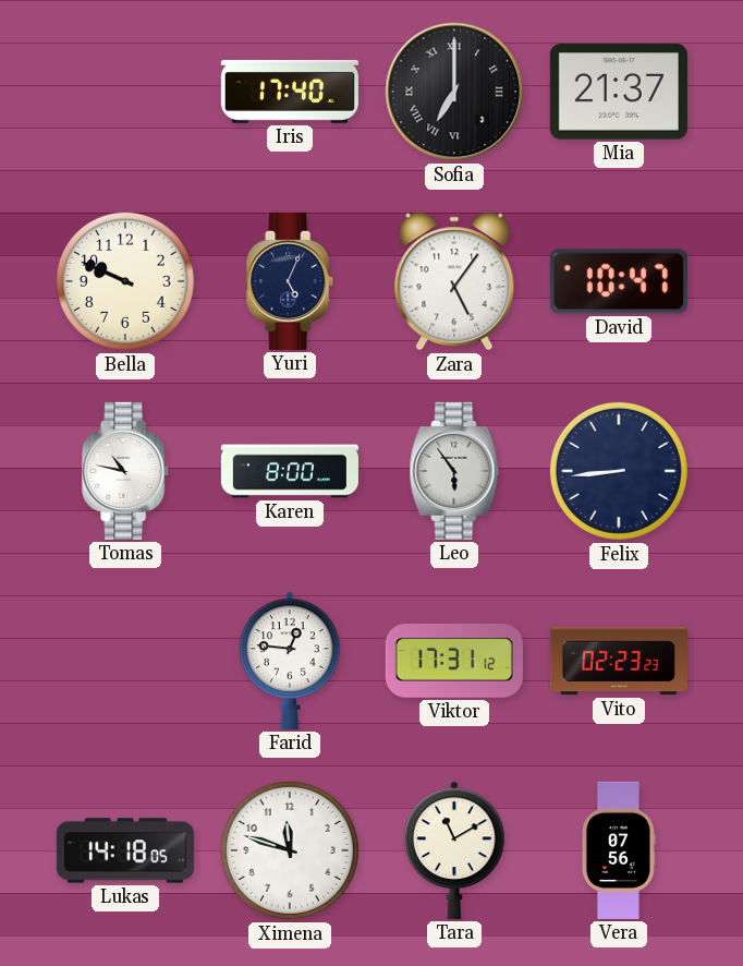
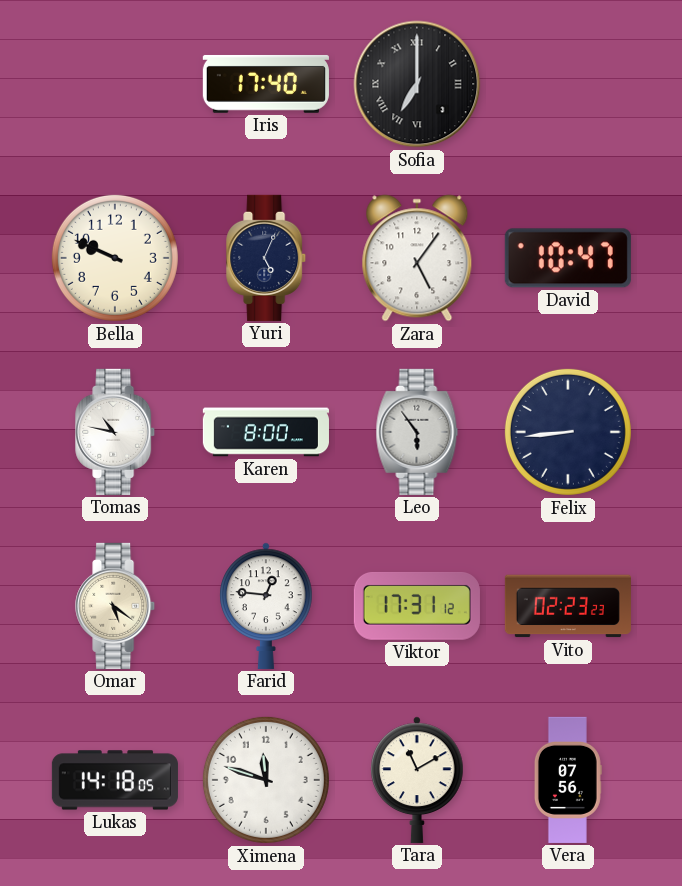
Mia: 21:37 -> none (619, 92)
Omar: none -> 5:21 (116, 606)
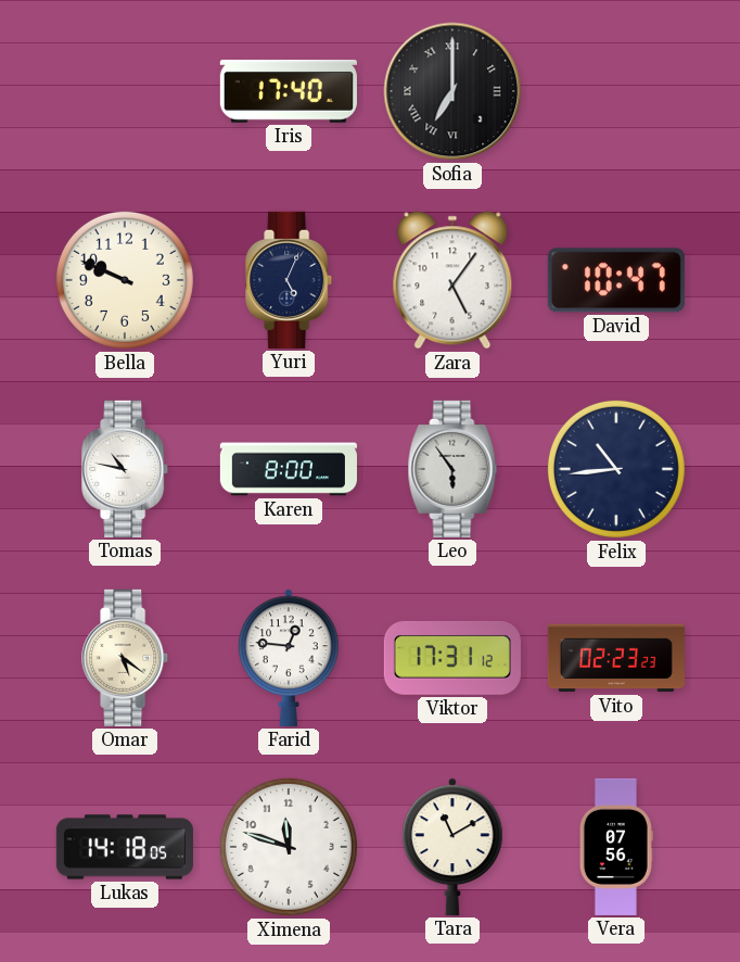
Felix: 8:44 -> 10:44 (616, 469)
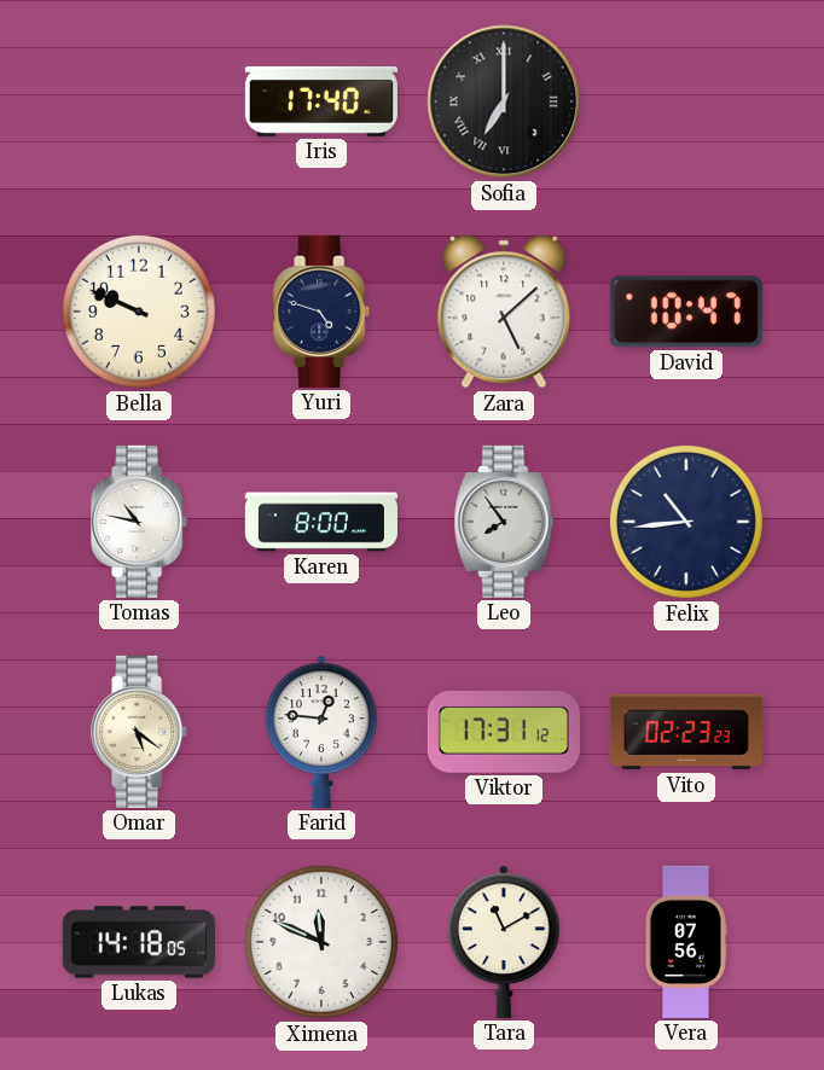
Yuri: 5:04 -> 4:48 (323, 312)
Zara: 5:06 -> 5:08 (504, 312)
Leo: 5:54 -> 7:54 (504, 522)
Ximena: 11:48 -> 11:49 (321, 942)
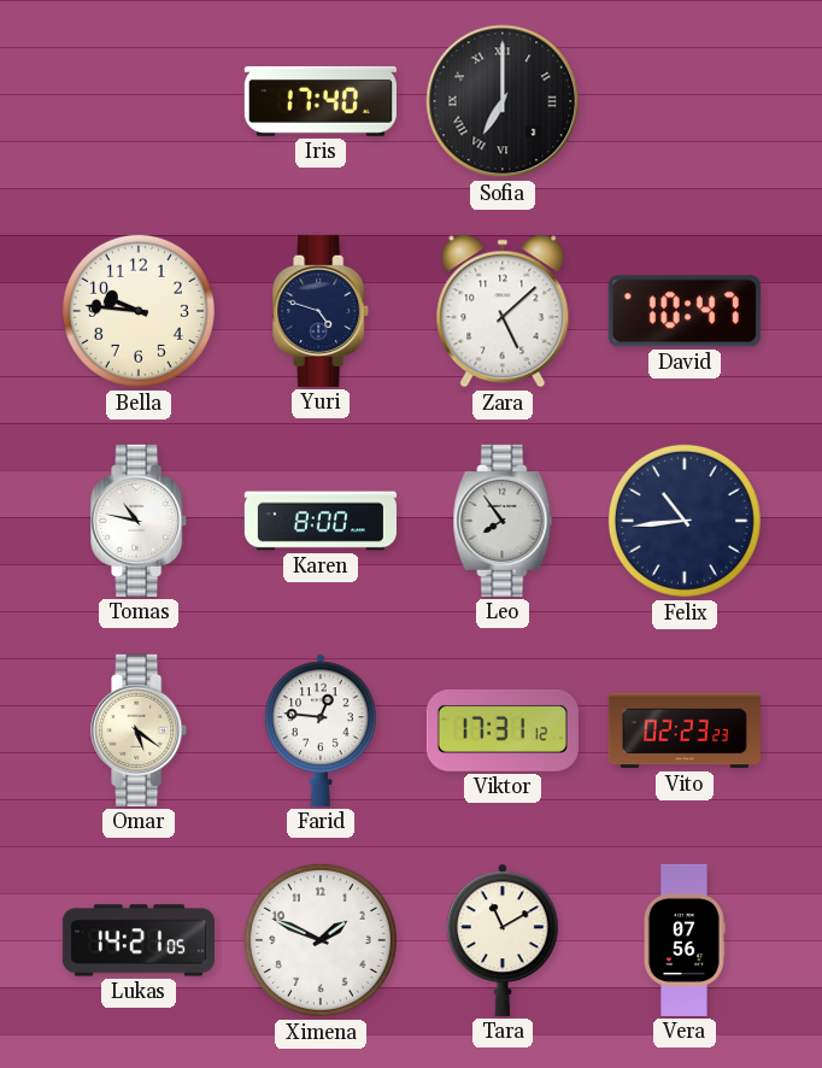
Bella: 9:49 -> 9:46 (139, 311)
Lukas: 14:18 -> 14:21 (139, 940)
Ximena: 11:49 -> 1:49 (321, 940)
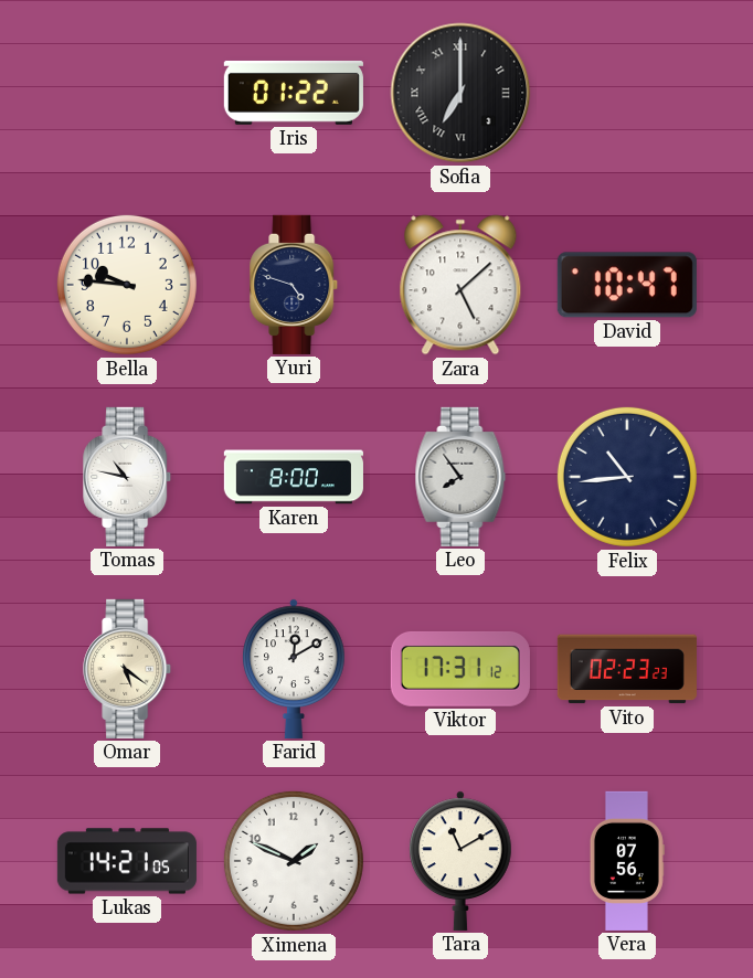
Iris: 17:40 -> 01:22 (294, 93)
Farid: 12:46 -> 12:10 (294, 669)
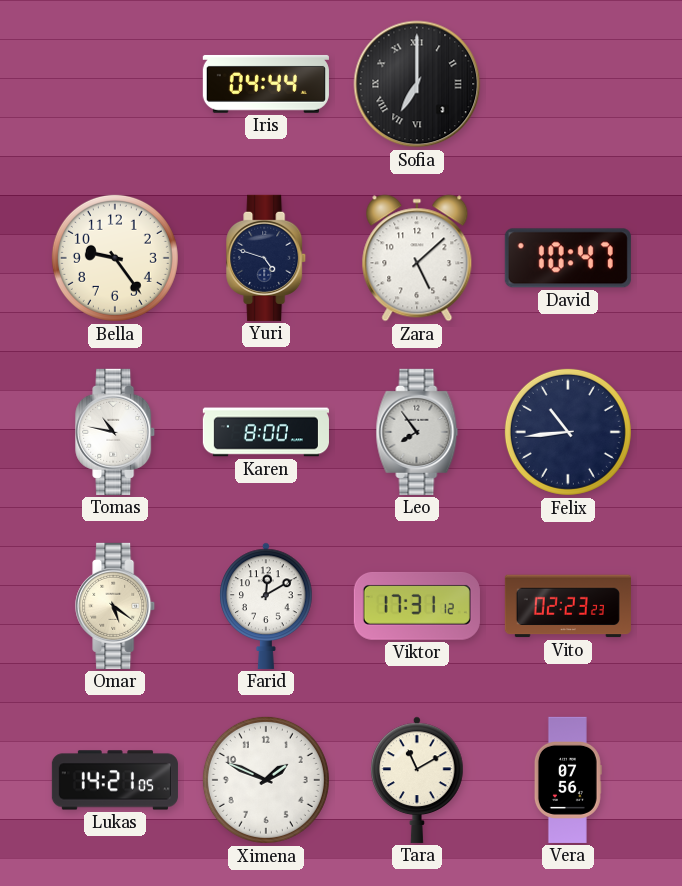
Iris: 01:22 -> 04:44 (266, 84)
Bella: 9:46 -> 9:24 (115, 258)
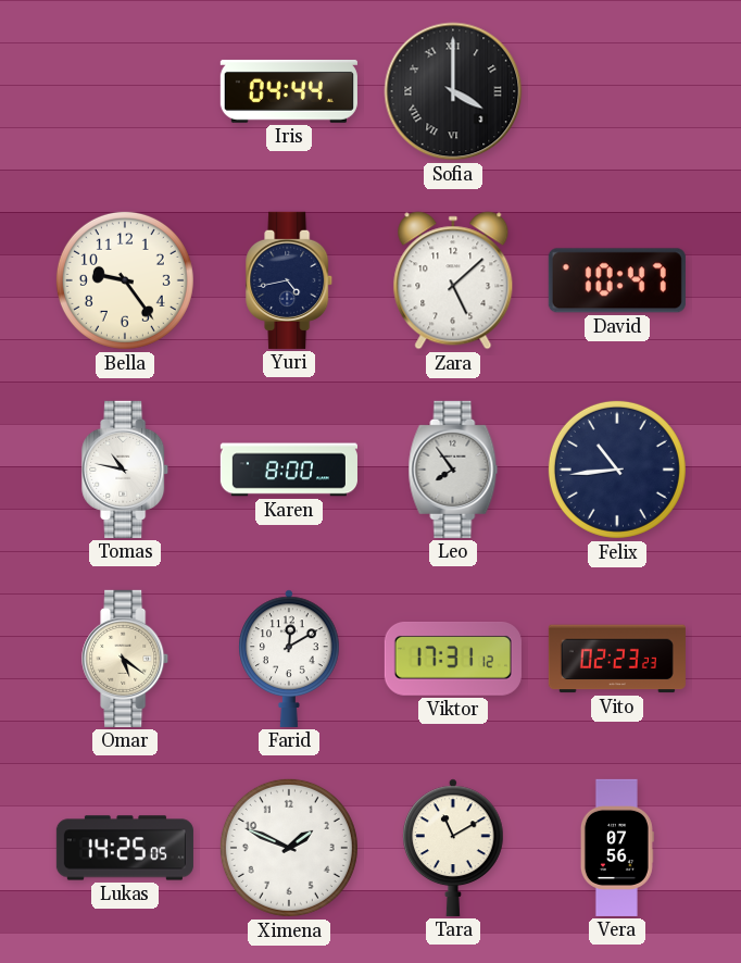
Sofia: 7:00 -> 4:00 (453, 91)
Yuri: 4:48 -> 4:43 (290, 280)
Lukas: 14:21 -> 14:25 (125, 848)
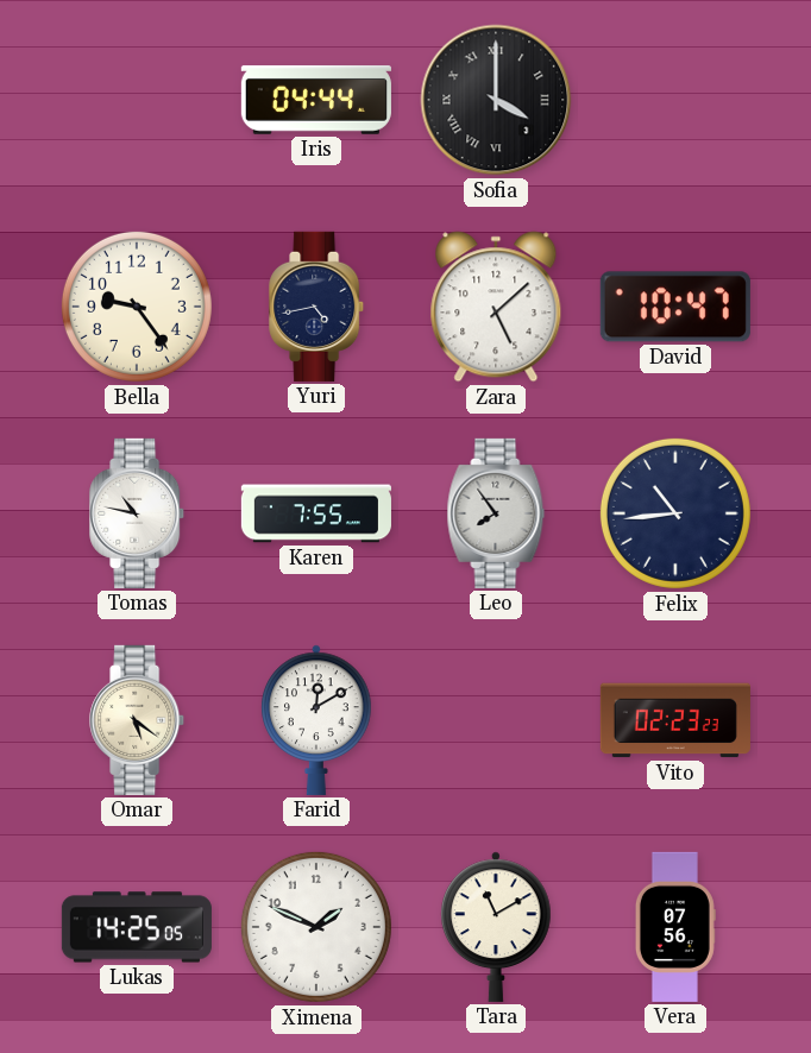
Karen: 8:00 -> 7:55 (316, 513)
Viktor: 17:31 -> none (453, 659)
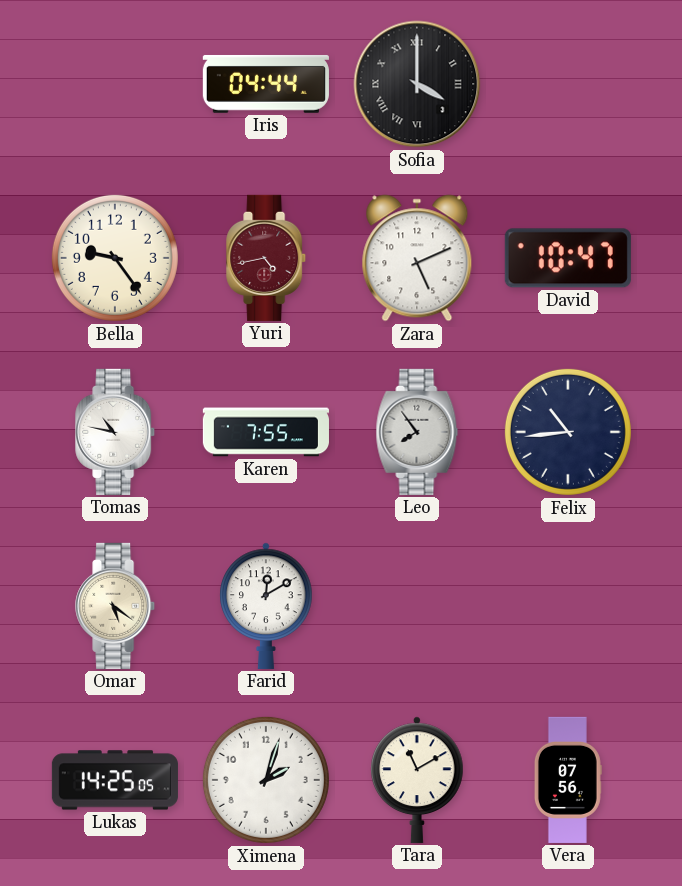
Yuri dial: navy -> burgundy (267, 258)
Zara: 5:08 -> 5:11 (417, 258)
Vito: 02:23 -> none (675, 720)
Ximena: 1:49 -> 2:03 (266, 780)
